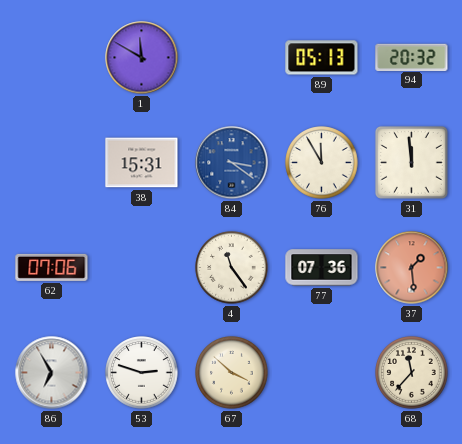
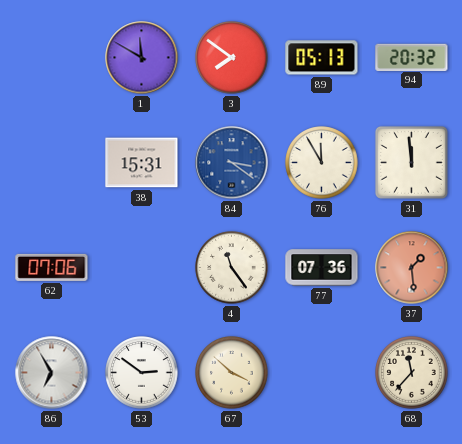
3: none -> 7:51 (232, 58)
53: 2:48 -> 2:51 (142, 373)
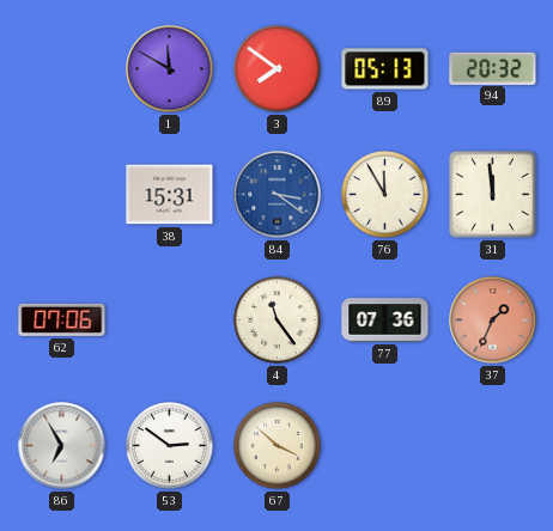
37: 1:29 -> 1:34 (493, 321)
68: 11:37 -> none (412, 373)
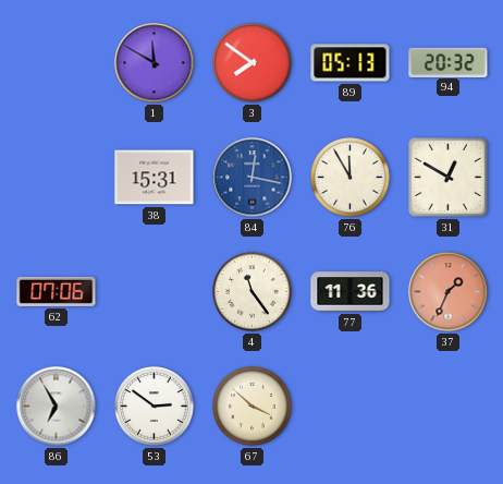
84: 3:21 -> 12:17 (253, 178)
31: 11:59 -> 12:50 (447, 177)
77: 07:36 -> 11:36 (351, 292)
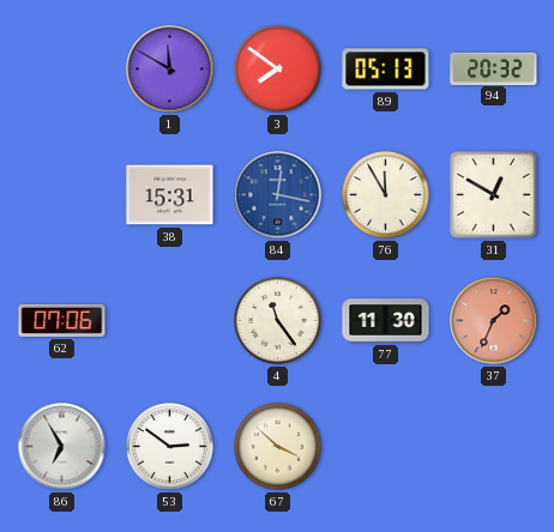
77: 11:36 -> 11:30 (386, 321)
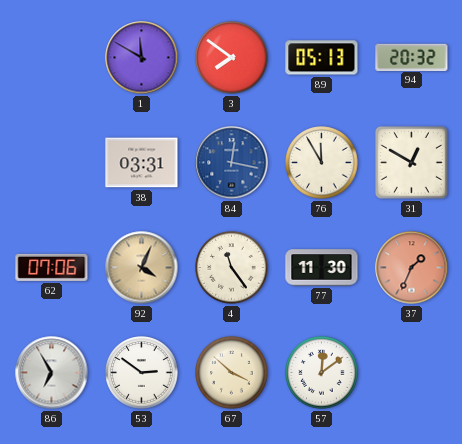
38: 15:31 -> 03:31 (142, 163)
92: none -> 4:04 (142, 268)
57: none -> 12:09 (322, 373)
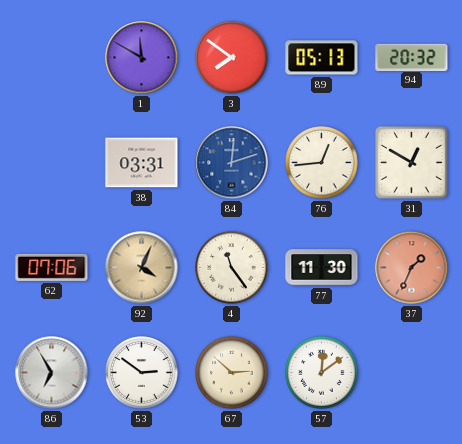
84: 12:17 -> 12:12 (232, 163)
76: 11:55 -> 12:44 (322, 163)
67: 3:52 -> 2:52 (232, 373)
